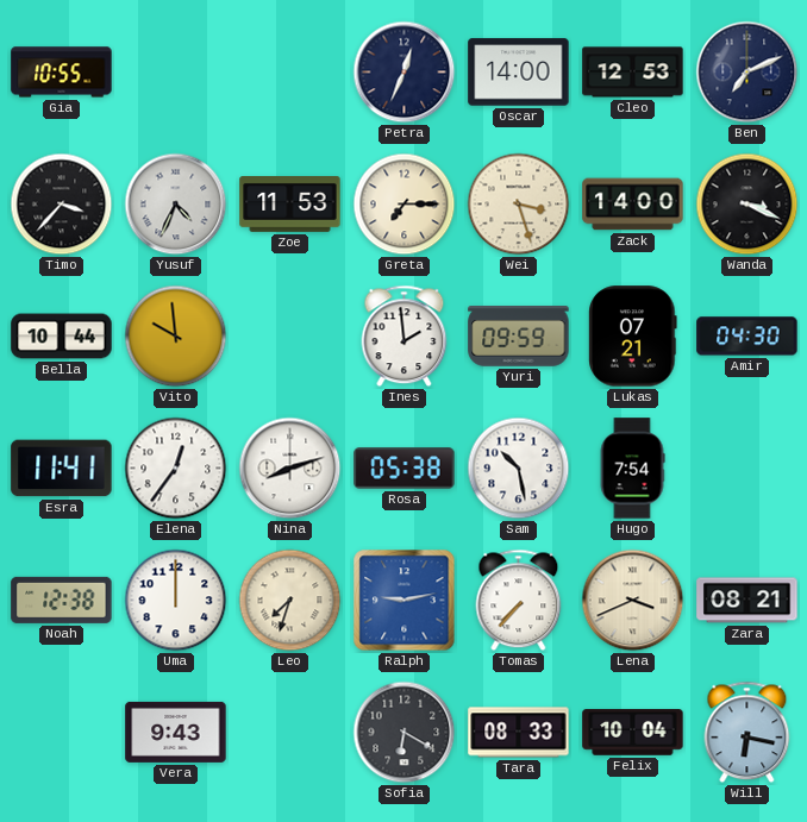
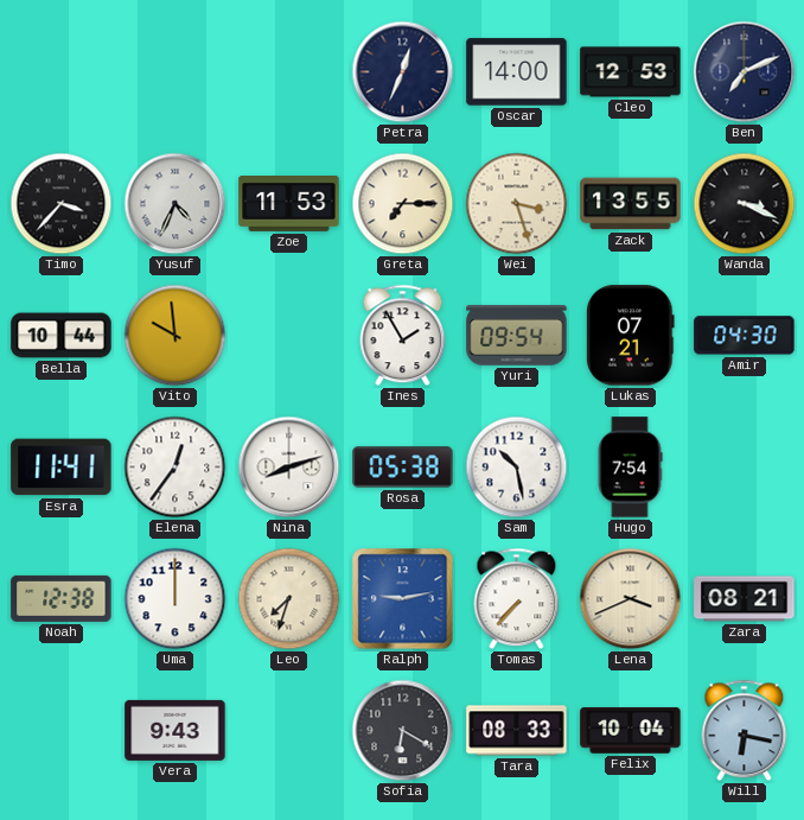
Gia: 10:55 -> none (62, 73)
Zack: 14:00 -> 13:55 (631, 204)
Ines: 1:59 -> 1:55 (403, 336)
Yuri: 09:59 -> 09:54 (517, 336)
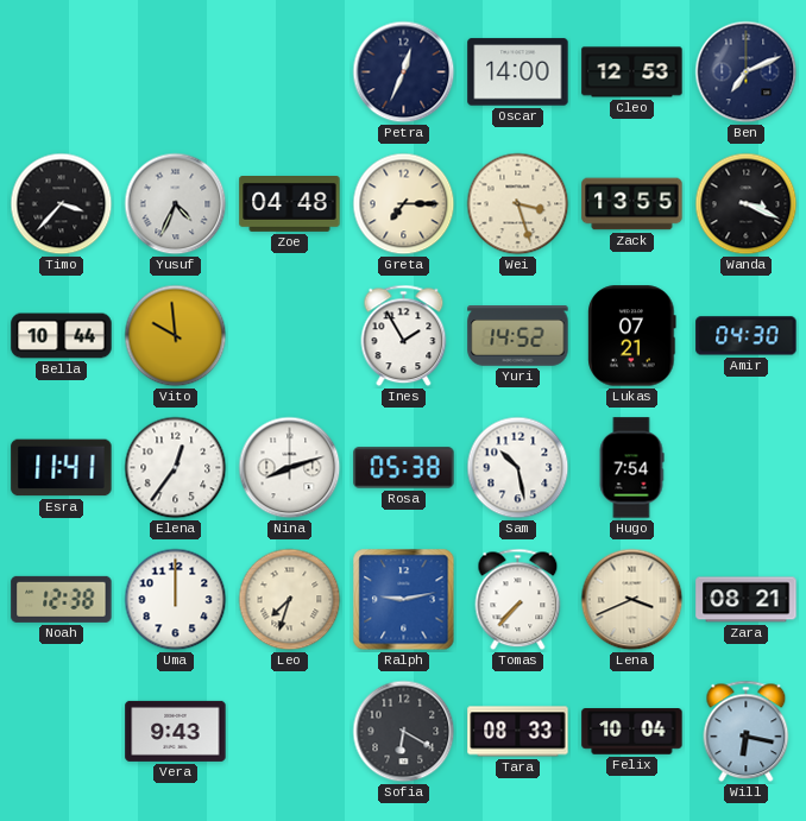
Zoe: 11:53 -> 04:48 (290, 204)
Yuri: 09:54 -> 14:52 (518, 336)
